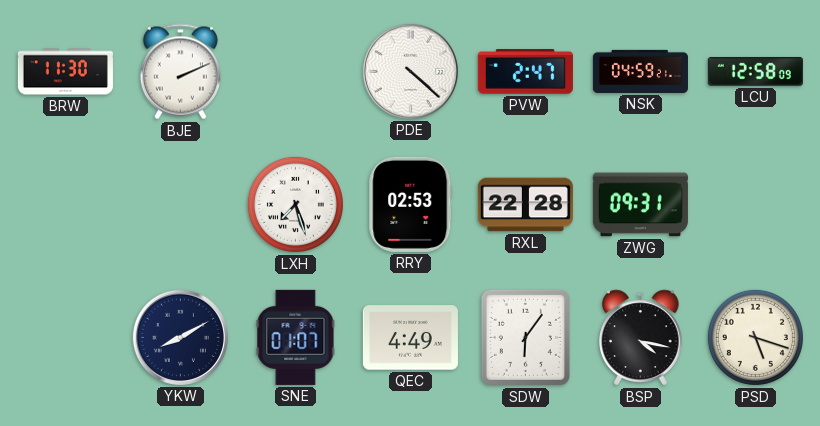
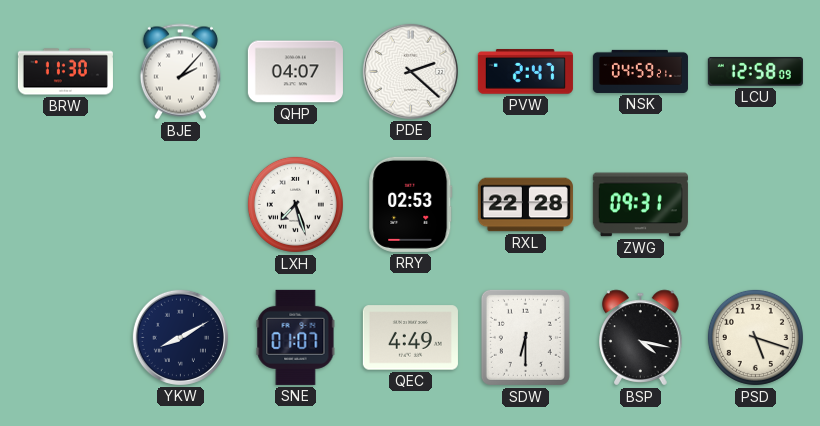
BJE: 2:11 -> 2:07 (180, 72)
QHP: none -> 04:07 (295, 72)
PDE: 4:22 -> 2:22 (410, 71)
SDW: 6:06 -> 6:30 (525, 337)
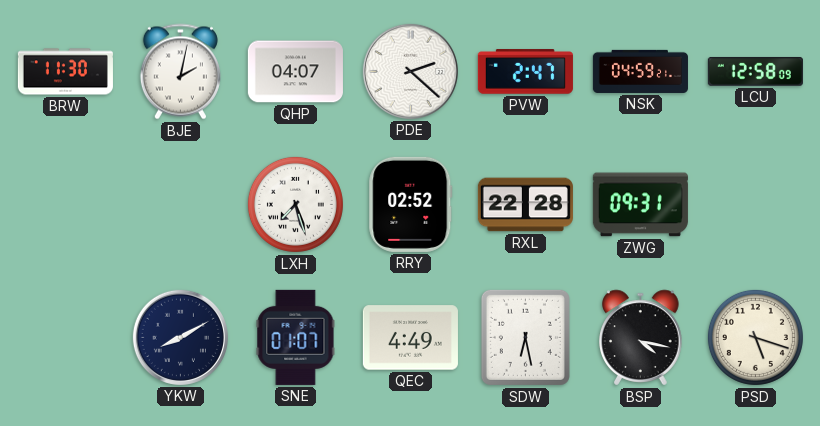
BJE: 2:07 -> 2:02 (180, 72)
RRY: 02:53 -> 02:52 (411, 204)
SDW: 6:30 -> 6:28 (525, 337)
